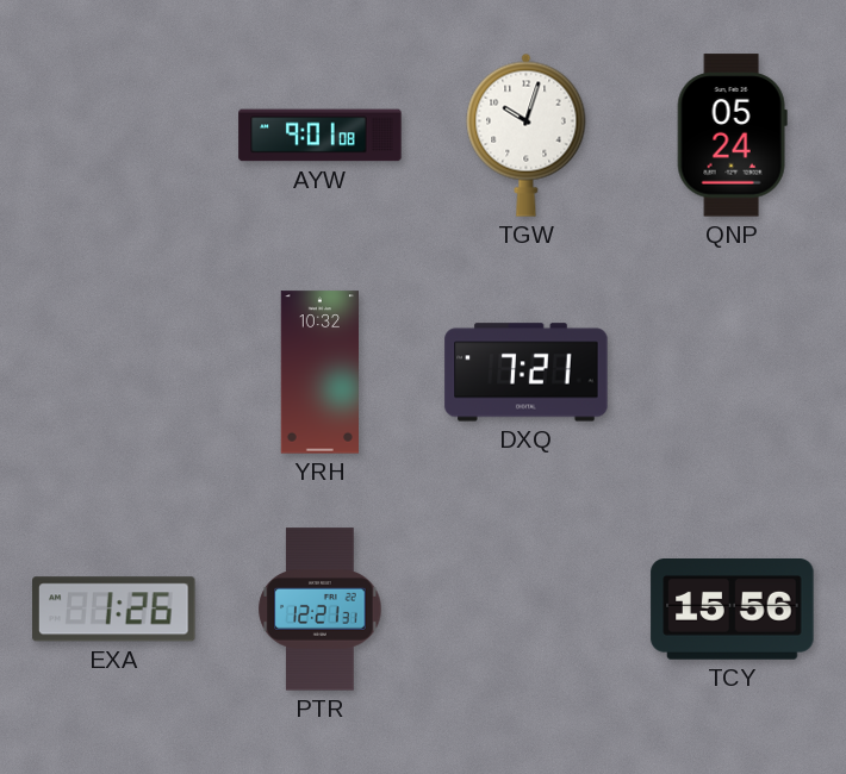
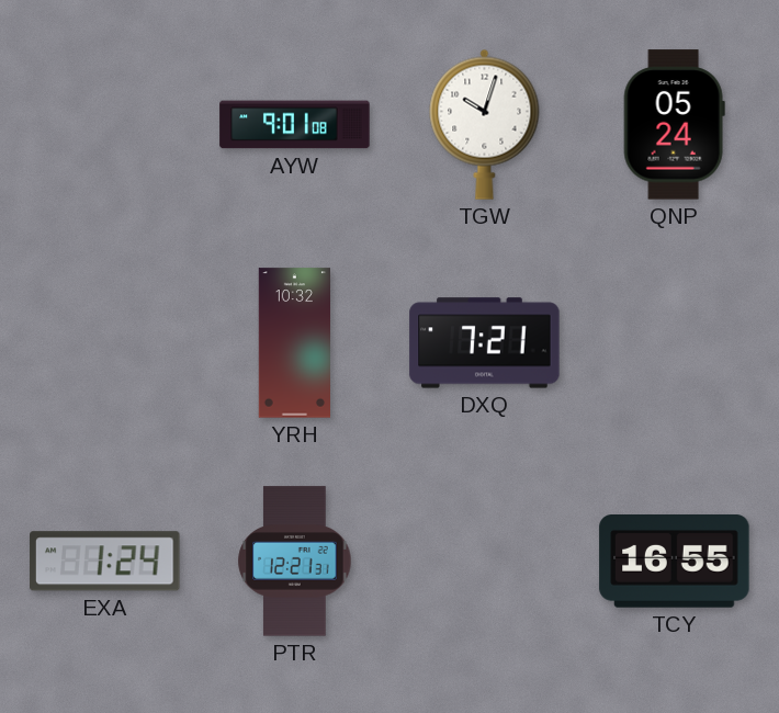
EXA: 1:26 -> 1:24 (105, 562)
TCY: 15:56 -> 16:55 (675, 562)
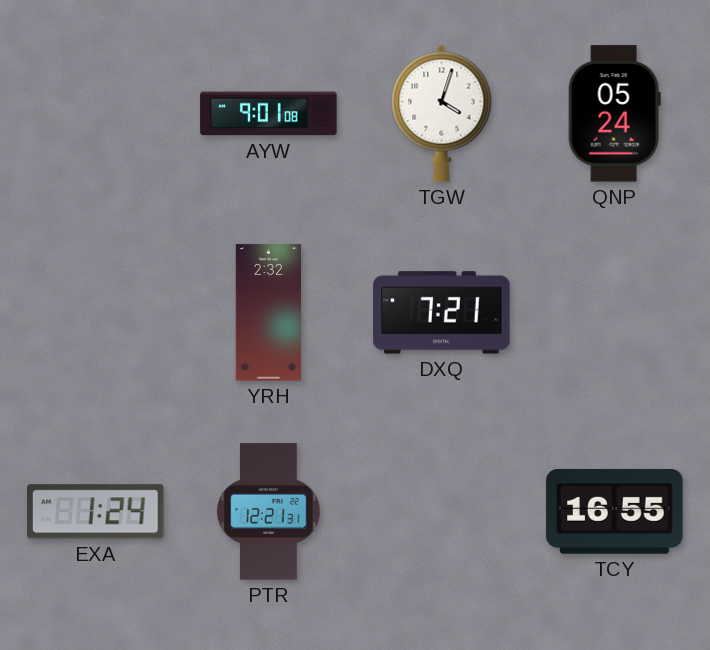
TGW: 10:03 -> 4:03 (442, 113)
YRH: 10:32 -> 2:32 (268, 313)
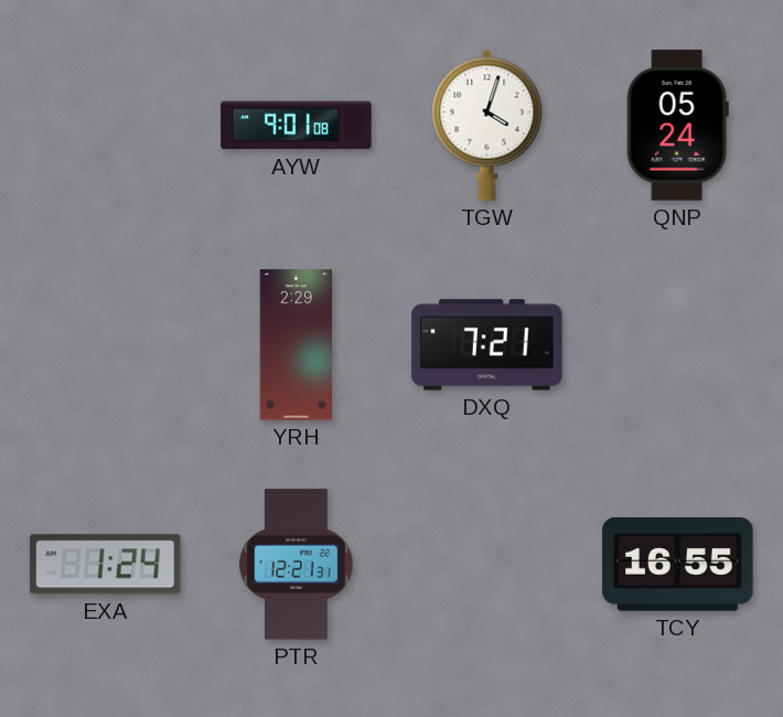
YRH: 2:32 -> 2:29 (296, 345)
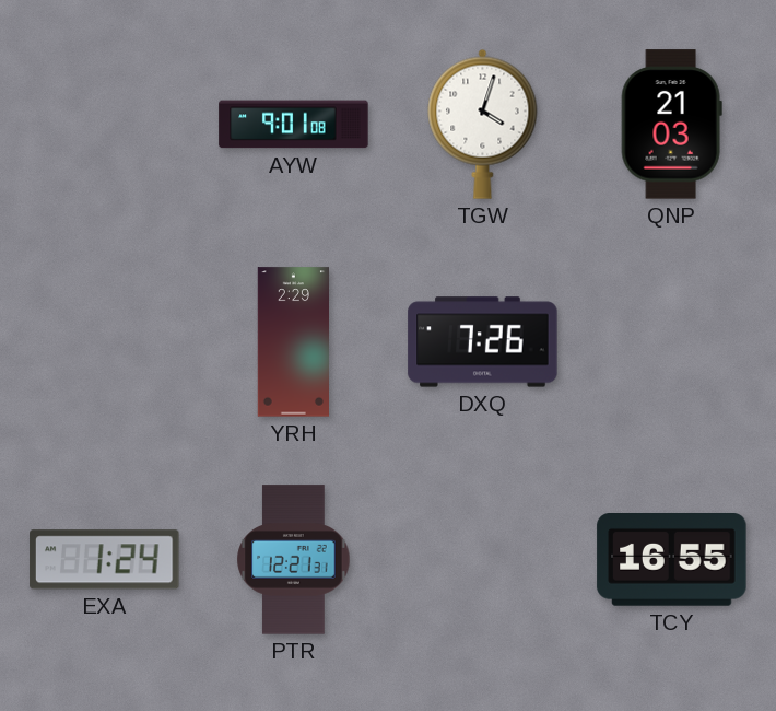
QNP: 05:24 -> 21:03 (671, 125)
DXQ: 7:21 -> 7:26 (483, 342)
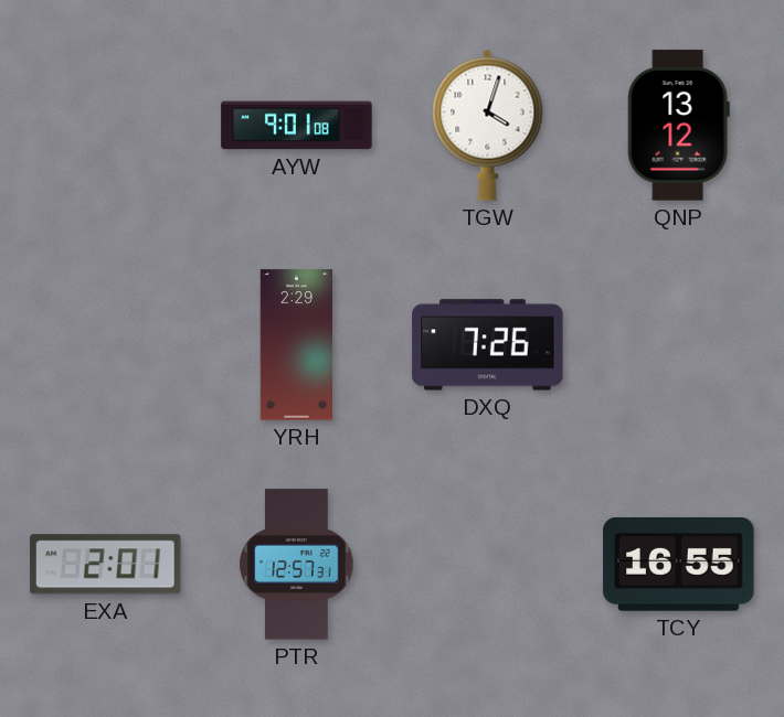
QNP: 21:03 -> 13:12 (678, 126)
EXA: 1:24 -> 2:01 (106, 565)
PTR: 12:21 -> 12:57 (297, 565)
